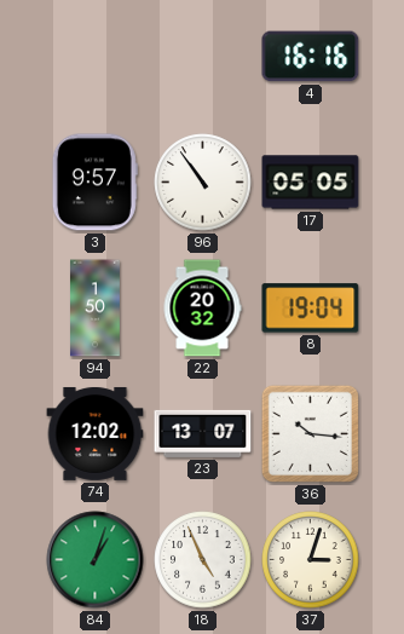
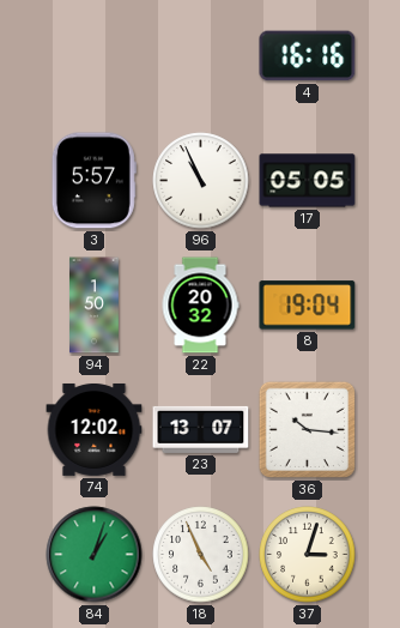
3: 9:57 -> 5:57 (93, 181)
96: 10:54 -> 10:56 (201, 181)
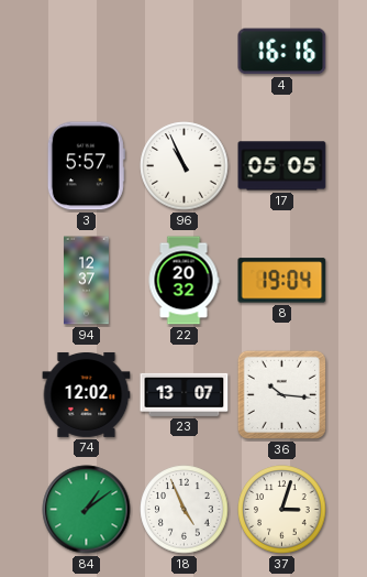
94: 1:50 -> 12:37 (87, 281)
84: 1:03 -> 1:09 (87, 510)
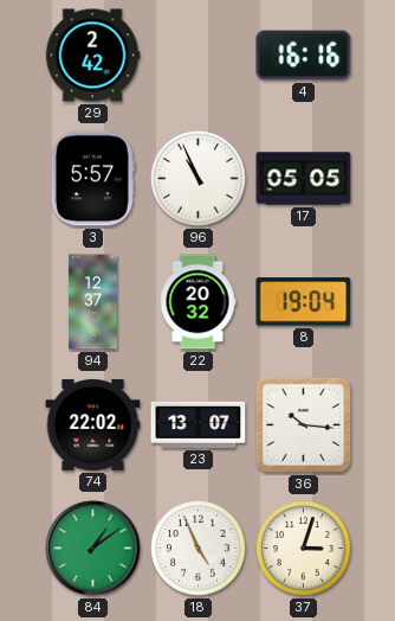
29: none -> 2:42 (92, 56)
74: 12:02 -> 22:02 (93, 424)
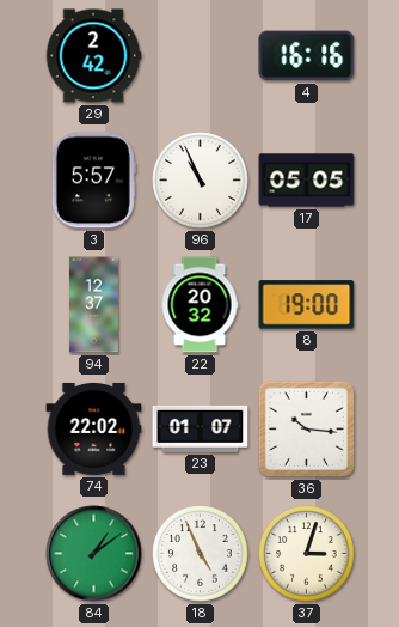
8: 19:04 -> 19:00 (307, 305)
23: 13:07 -> 01:07 (201, 428)
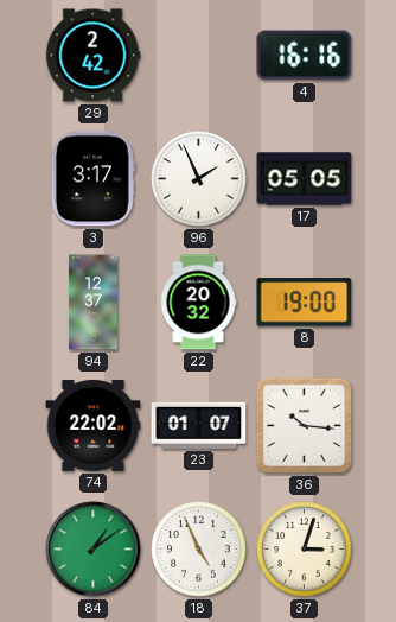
3: 5:57 -> 3:17 (92, 179)
96: 10:56 -> 1:56 (199, 179)
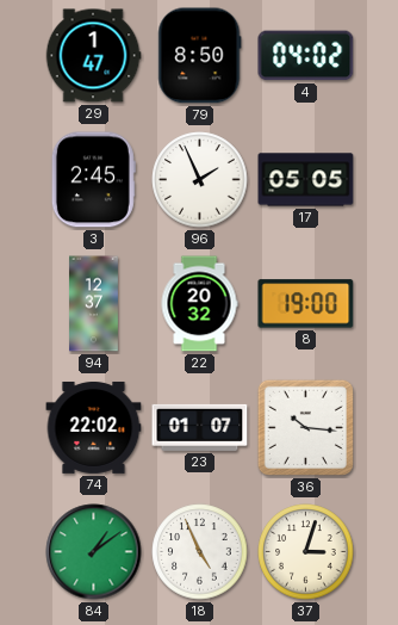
29: 2:42 -> 1:47 (93, 56)
79: none -> 8:50 (199, 56)
4: 16:16 -> 04:02 (306, 56)
3: 3:17 -> 2:45 (93, 180)
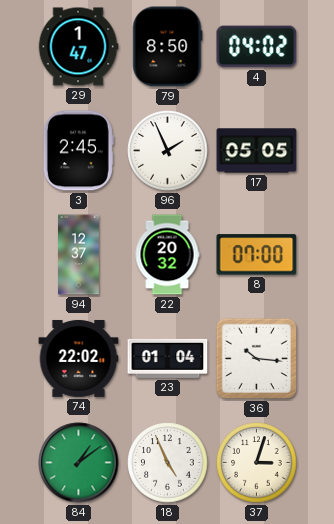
8: 19:00 -> 07:00 (257, 255)
23: 01:07 -> 01:04 (168, 358)
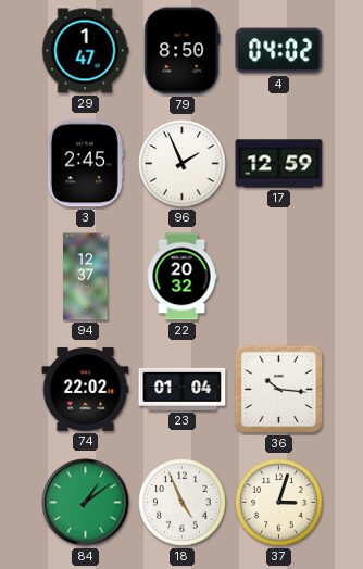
17: 05:05 -> 12:59 (279, 164)
8: 07:00 -> none (257, 255)
